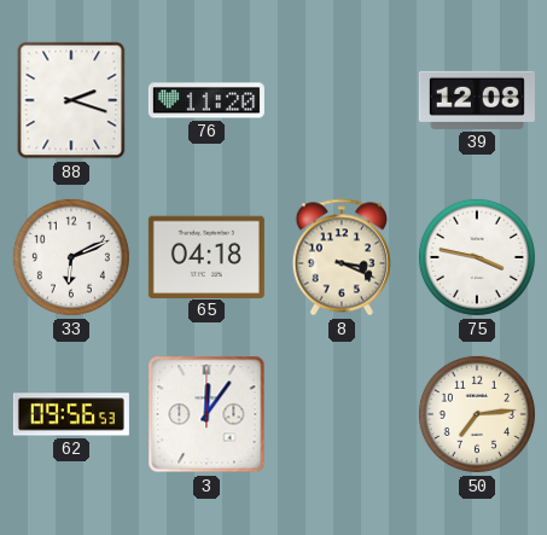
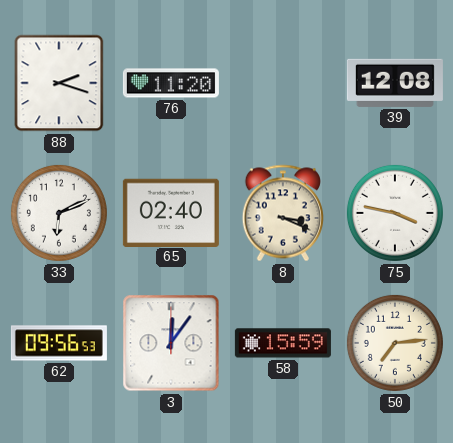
65: 04:18 -> 02:40 (171, 212)
58: none -> 15:59 (283, 343)
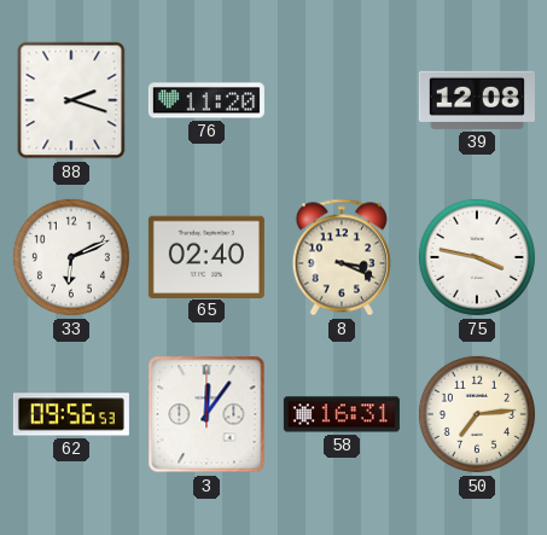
58: 15:59 -> 16:31 (342, 414)
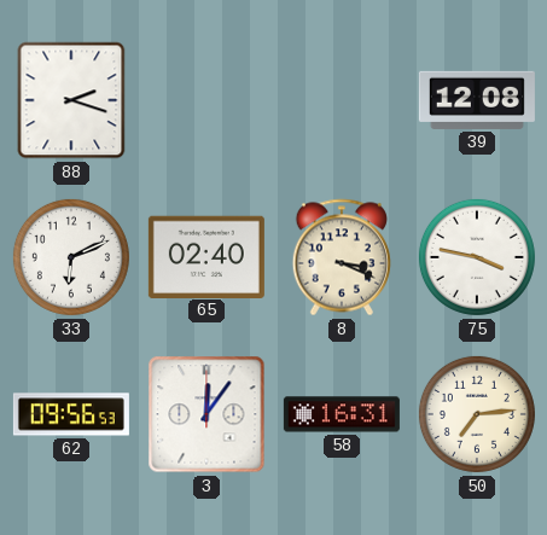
76: 11:20 -> none (206, 100)
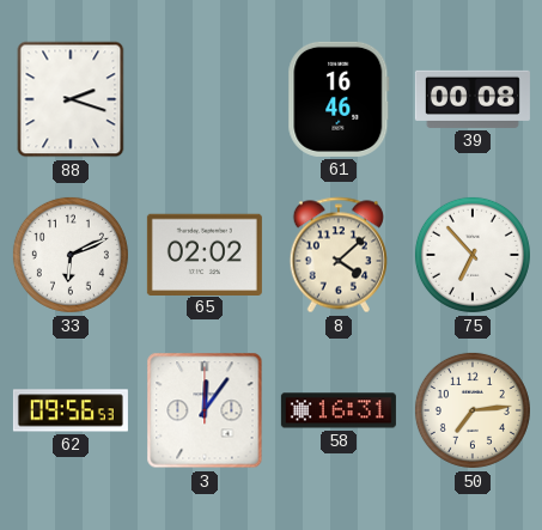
61: none -> 16:46 (339, 99)
39: 12:08 -> 00:08 (473, 99)
65: 02:40 -> 02:02 (205, 254)
8: 3:19 -> 4:08 (339, 255)
75: 3:47 -> 6:53 (473, 255)
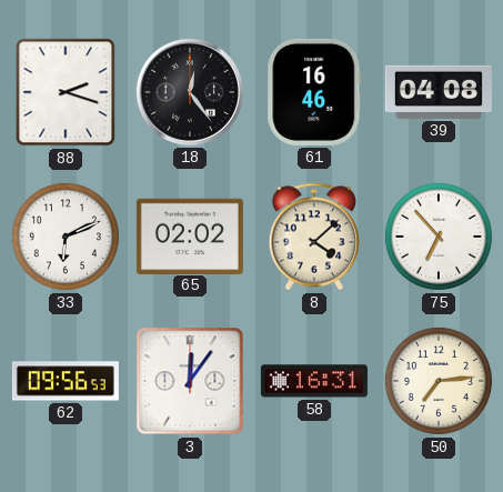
18: none -> 12:24 (190, 92)
39: 00:08 -> 04:08 (439, 92)
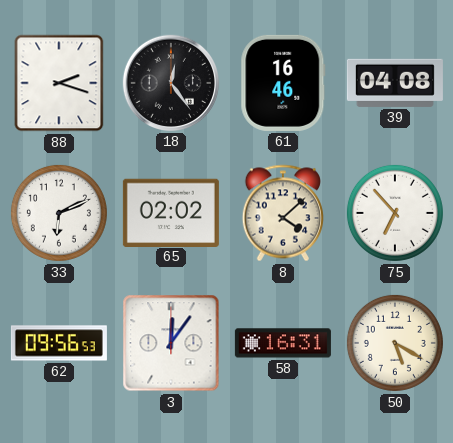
50: 7:14 -> 5:20 (395, 343)
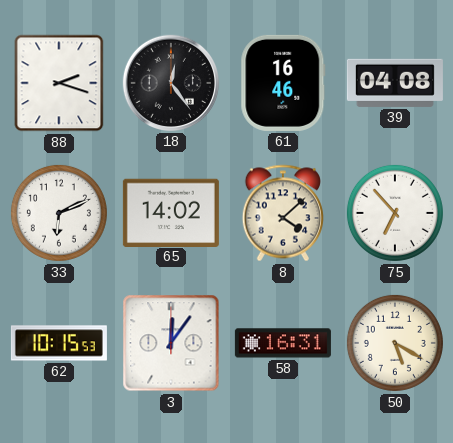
65: 02:02 -> 14:02 (171, 212)
62: 09:56 -> 10:15 (59, 343)
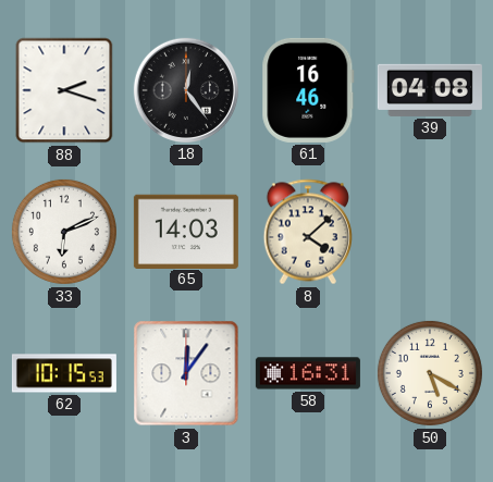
65: 14:02 -> 14:03 (186, 231)
75: 6:53 -> none (395, 213)
